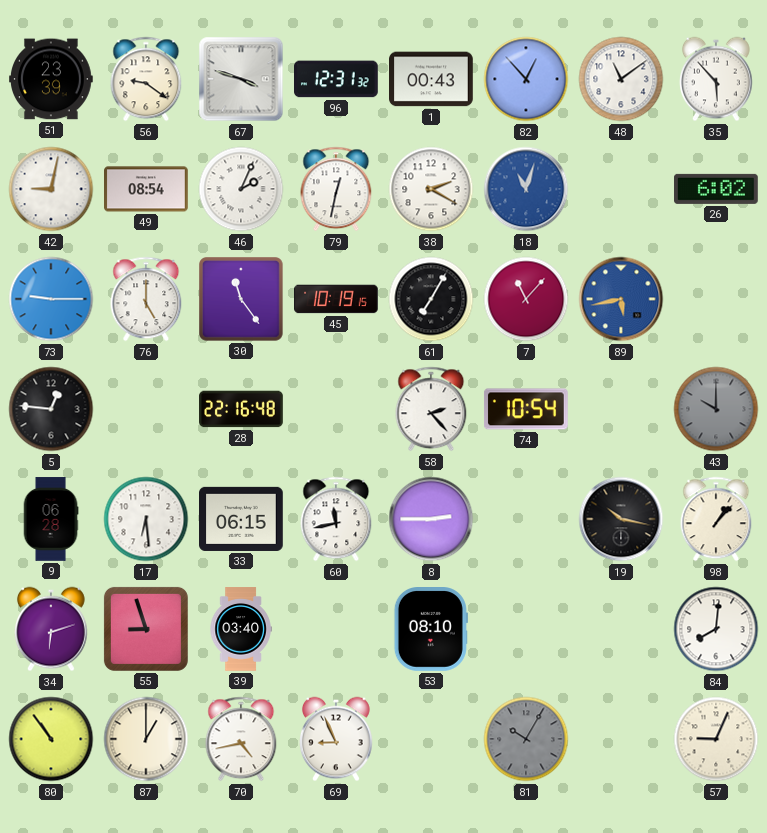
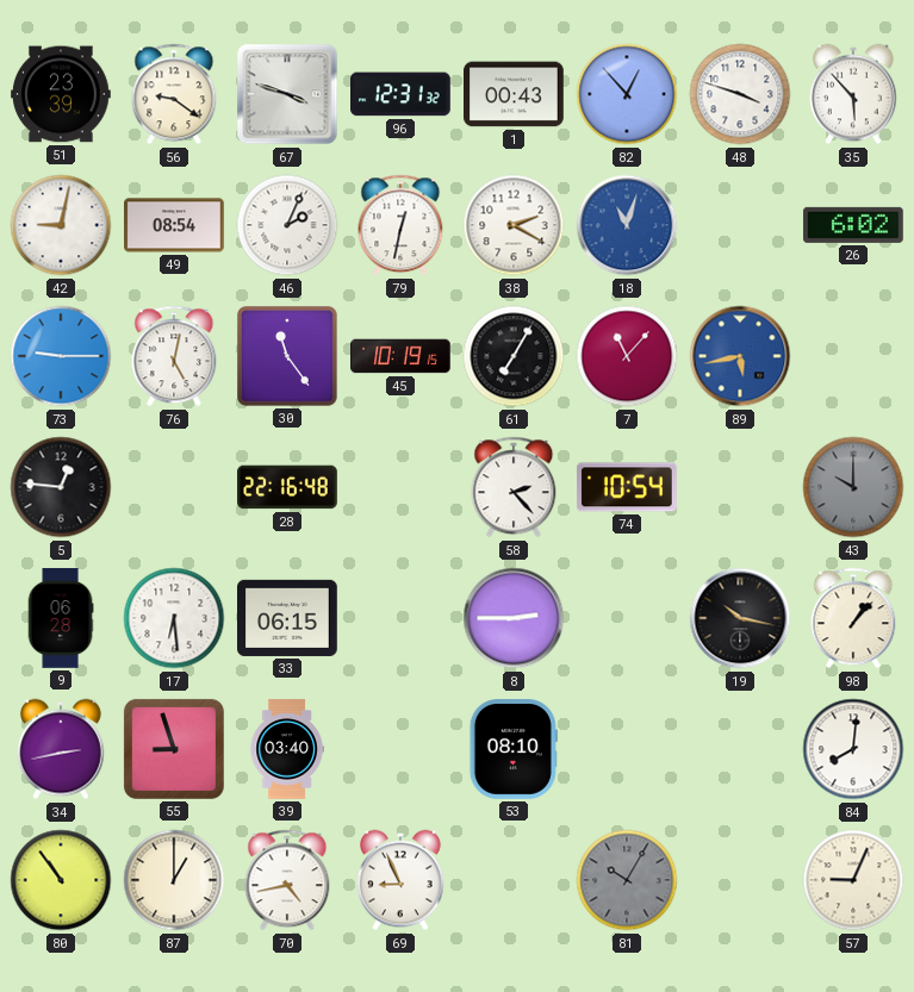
48: 11:09 -> 3:48 (740, 94)
76: 5:00 -> 5:02 (174, 356)
60: 11:43 -> none (336, 519)
34: 6:12 -> 2:43 (62, 749)
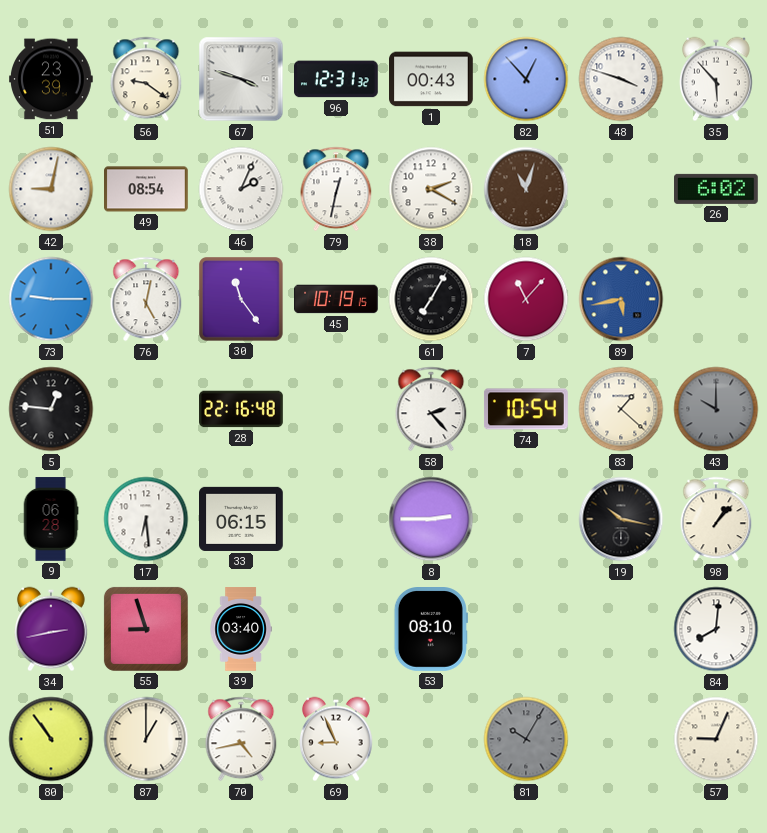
18 dial: blue -> brown (526, 189)
83: none -> 1:22 (621, 409)
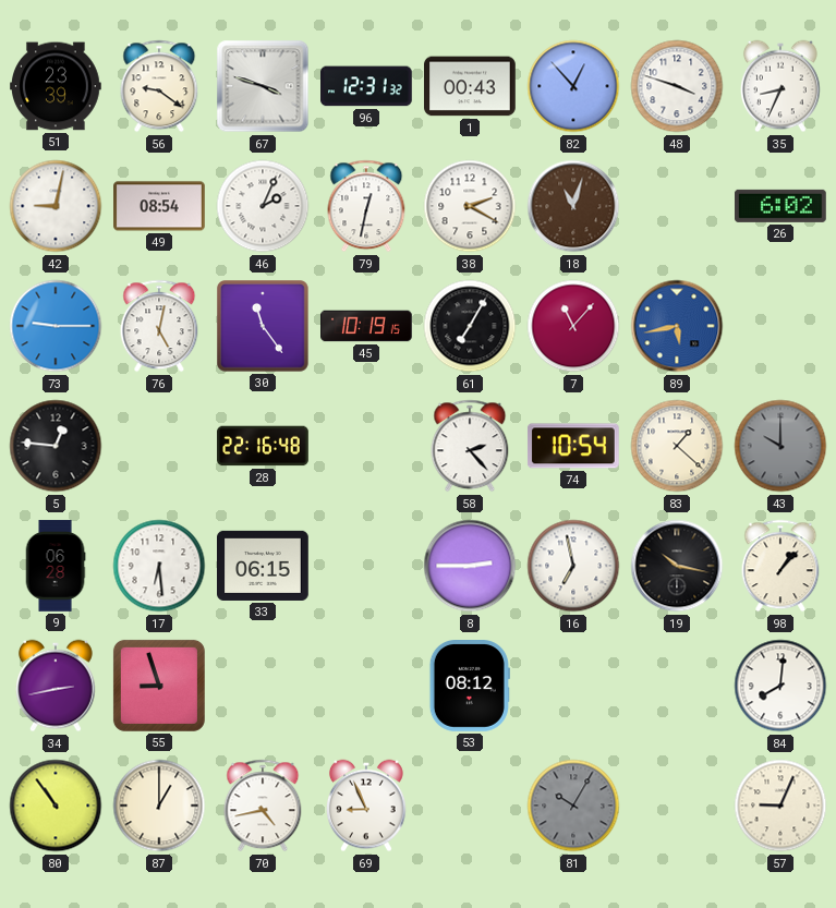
35: 5:53 -> 8:34 (782, 86)
16: none -> 6:58 (573, 566)
39: 03:40 -> none (241, 629)
53: 08:10 -> 08:12 (470, 687)
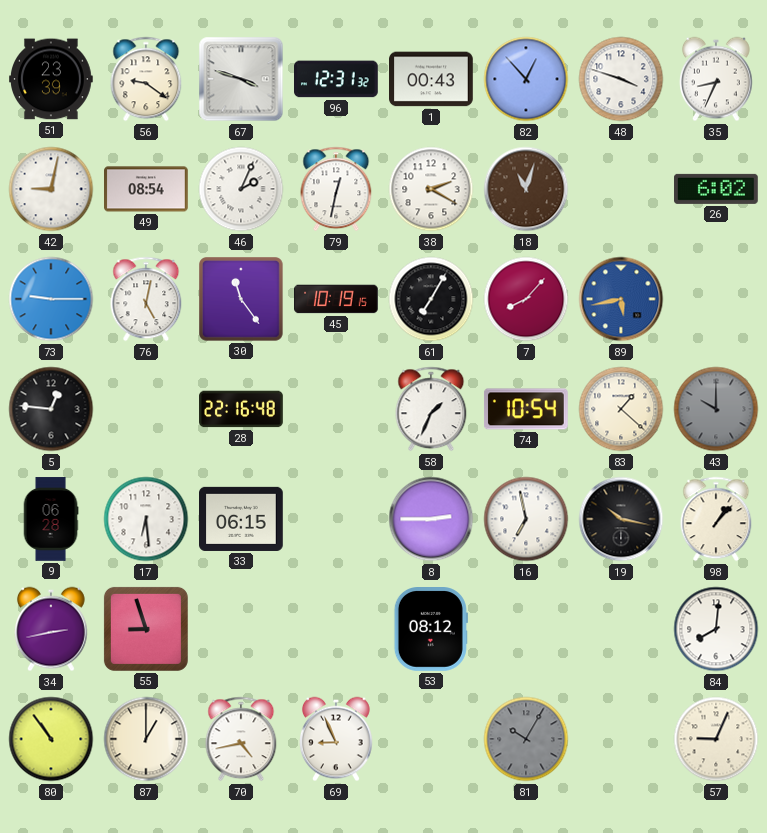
7: 11:07 -> 8:07 (526, 299)
58: 2:23 -> 1:34 (431, 409)
